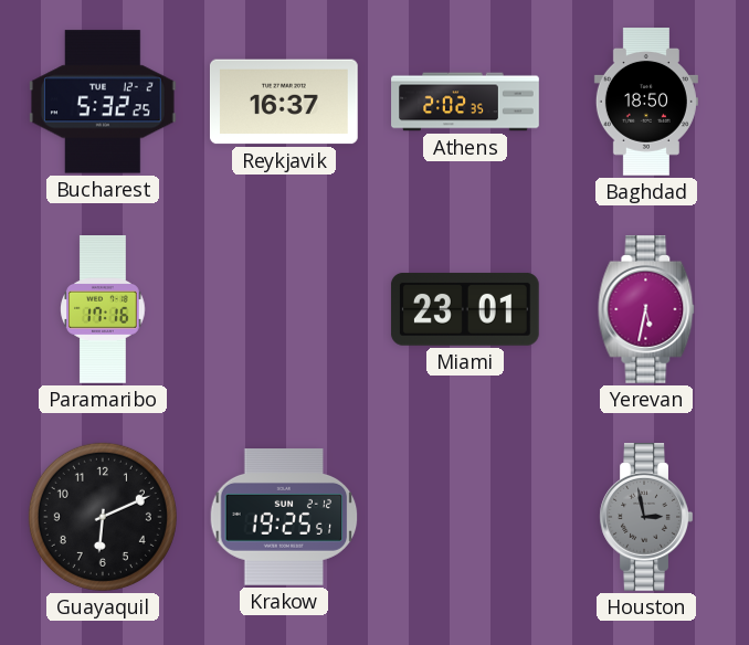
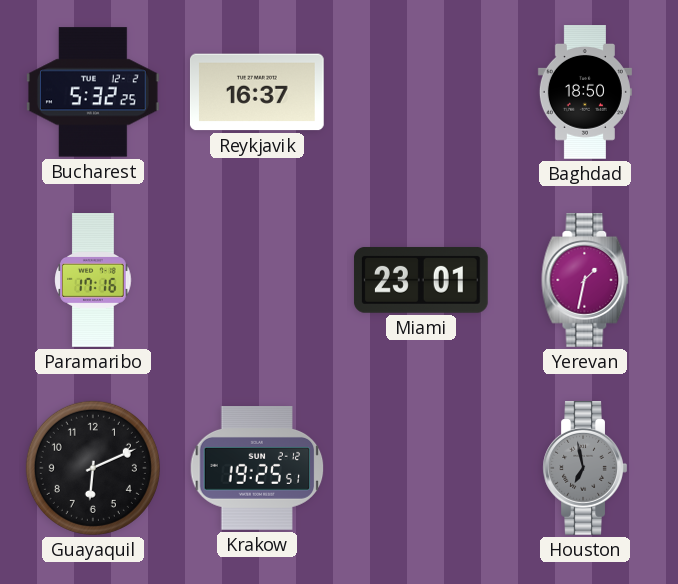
Athens: 2:02 -> none (465, 102)
Yerevan: 5:32 -> 1:32 (585, 281)
Houston: 2:58 -> 6:58 (585, 469)
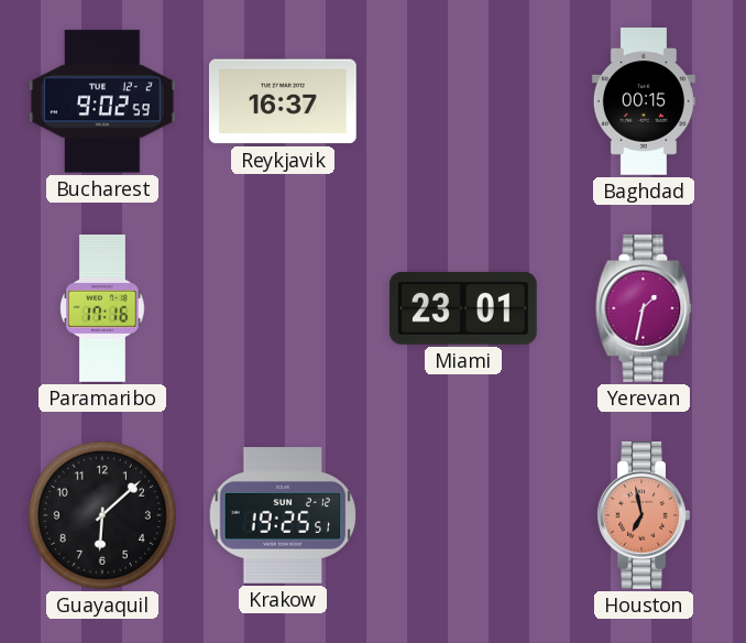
Bucharest: 5:32 -> 9:02 (102, 101)
Baghdad: 18:50 -> 00:15 (644, 102)
Guayaquil: 6:11 -> 6:08 (102, 515)
Houston dial: grey -> salmon (644, 516)
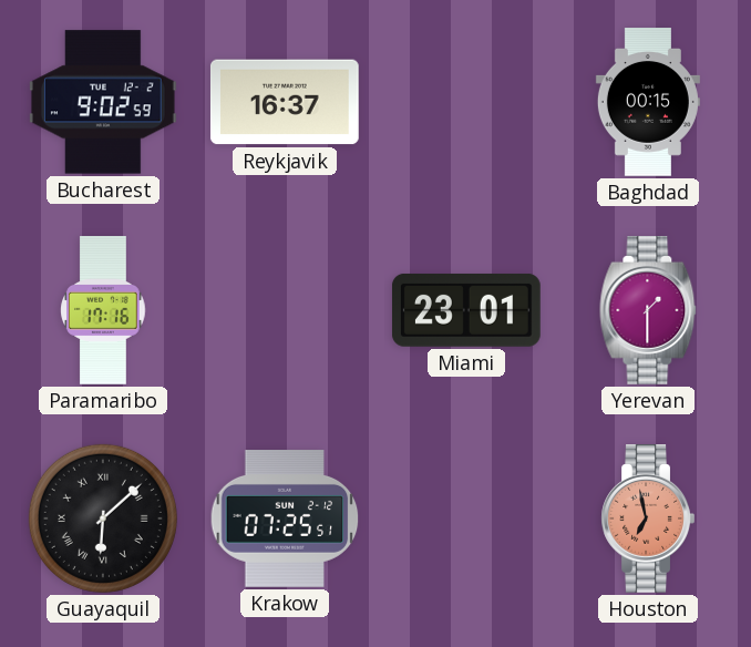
Yerevan: 1:32 -> 1:30 (648, 311)
Guayaquil numerals: Arabic -> Roman (103, 518)
Krakow: 19:25 -> 07:25 (285, 520)
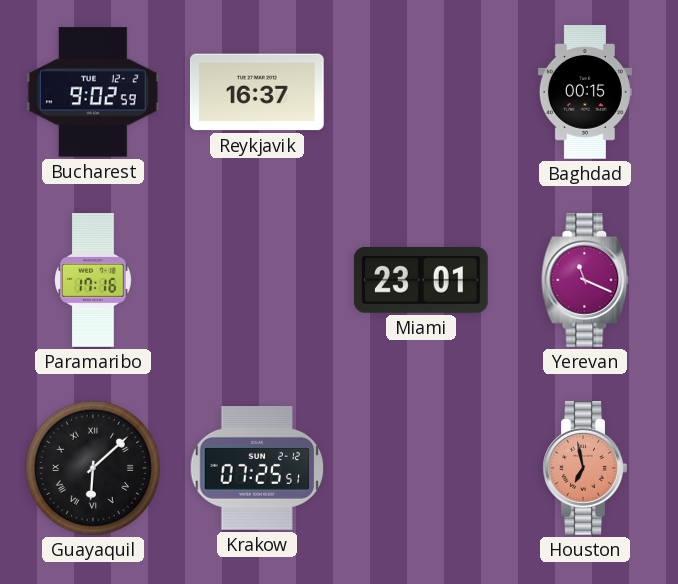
Yerevan: 1:30 -> 11:19 (585, 281)
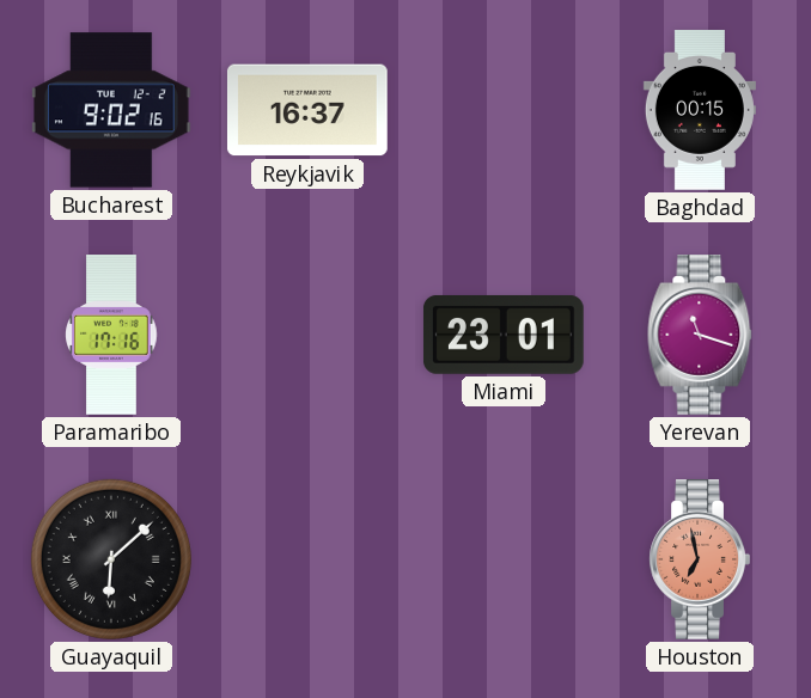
Bucharest: 9:02:59 -> 9:02:16 (111, 110)
Yerevan: 11:19 -> 11:18 (700, 336)
Krakow: 07:25 -> none (257, 469)
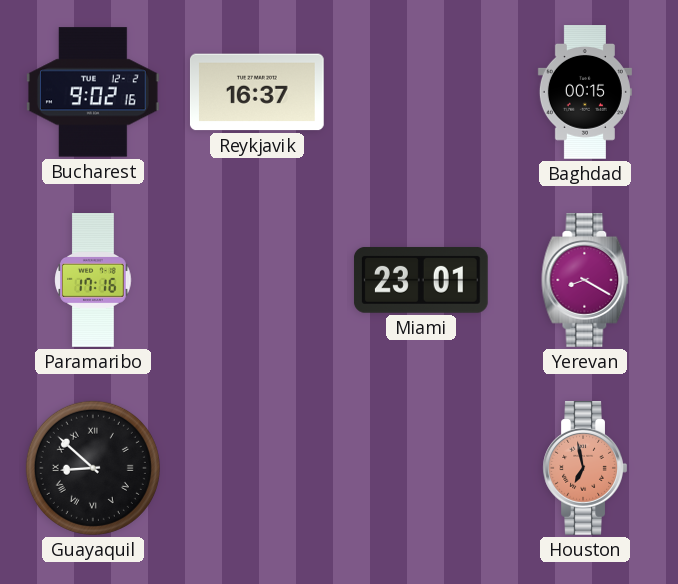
Yerevan: 11:18 -> 8:20 (585, 281)
Guayaquil: 6:08 -> 8:52 (93, 468)
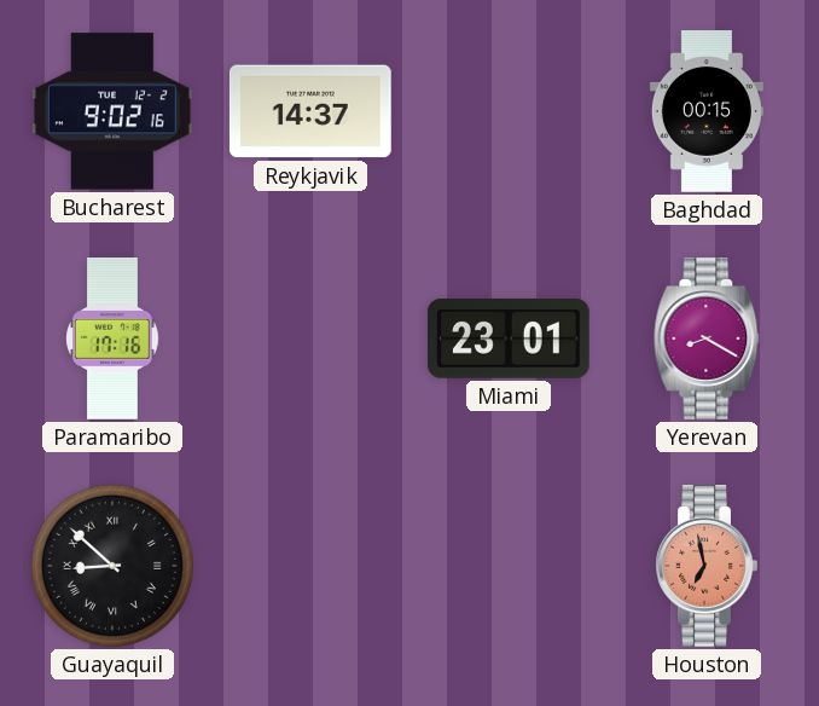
Reykjavik: 16:37 -> 14:37 (310, 111)
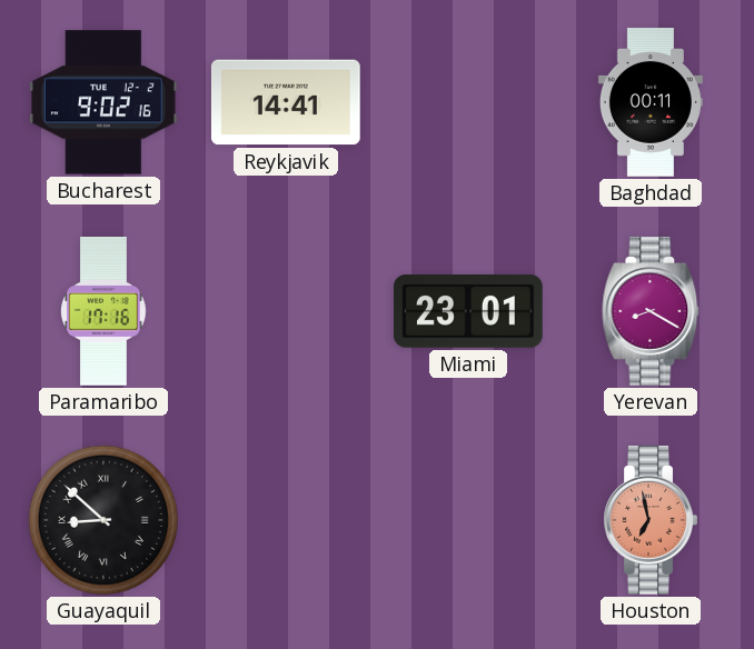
Reykjavik: 14:37 -> 14:41 (286, 102)
Baghdad: 00:15 -> 00:11 (651, 103)
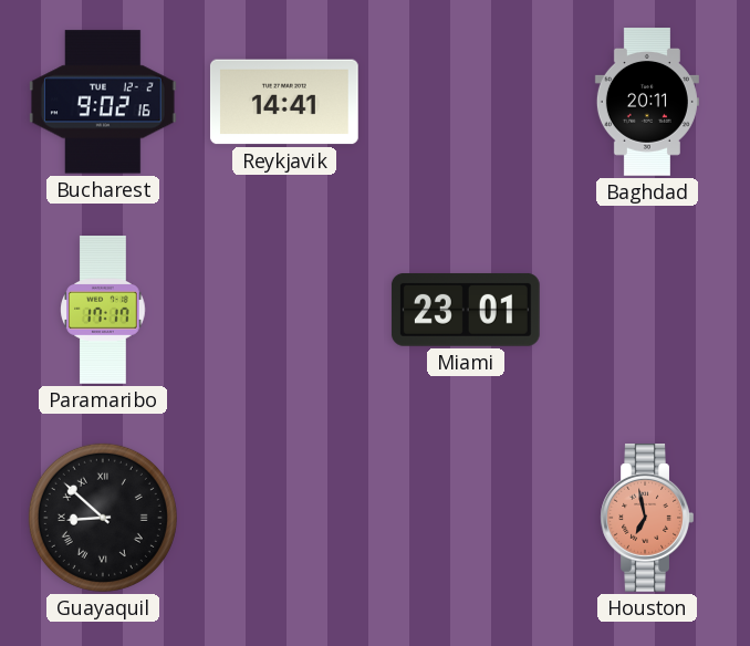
Baghdad: 00:11 -> 20:11 (647, 103)
Paramaribo: 17:16 -> 17:17 (103, 311)
Yerevan: 8:20 -> none (651, 312)
